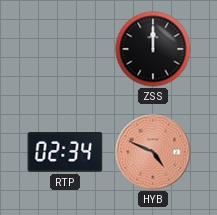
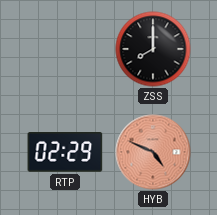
ZSS: 12:00 -> 8:00 (153, 49)
RTP: 02:34 -> 02:29 (65, 152)
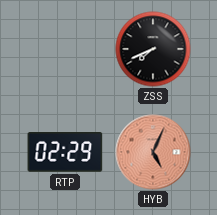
ZSS: 8:00 -> 7:41 (153, 49)
HYB: 4:49 -> 5:04 (153, 152)
